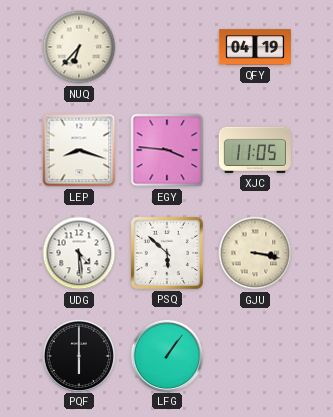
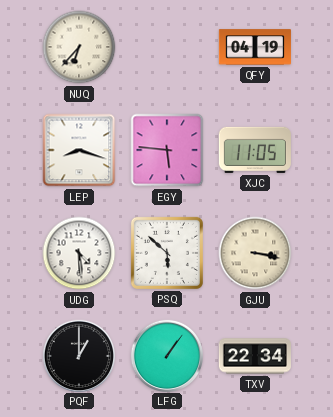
EGY: 3:46 -> 5:46 (167, 150)
PQF: 6:00 -> 1:00 (78, 355)
TXV: none -> 22:34 (255, 356)
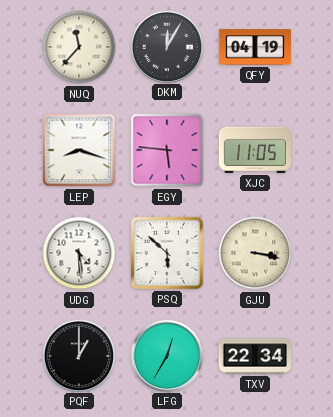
NUQ: 6:37 -> 11:37 (79, 47)
DKM: none -> 12:05 (166, 46)
LFG: 1:06 -> 12:35 (166, 355)
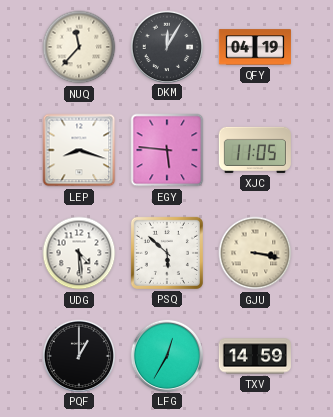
TXV: 22:34 -> 14:59 (255, 356)
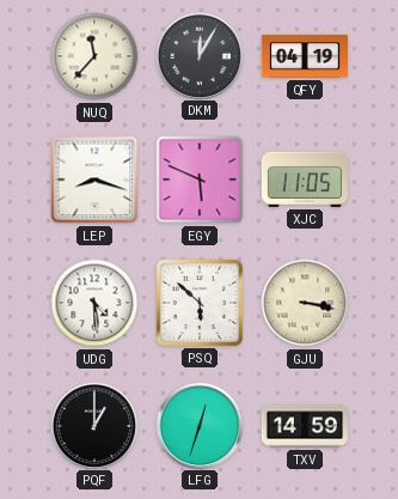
EGY: 5:46 -> 5:49 (200, 179)
LFG: 12:35 -> 12:33 (198, 425)
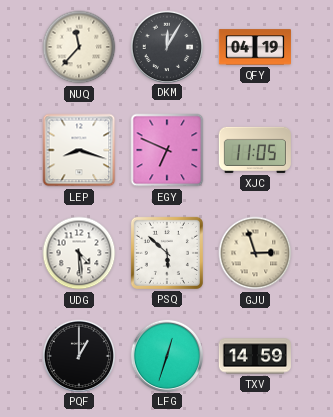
EGY: 5:49 -> 6:49 (167, 150)
GJU: 3:17 -> 2:57 (255, 253)
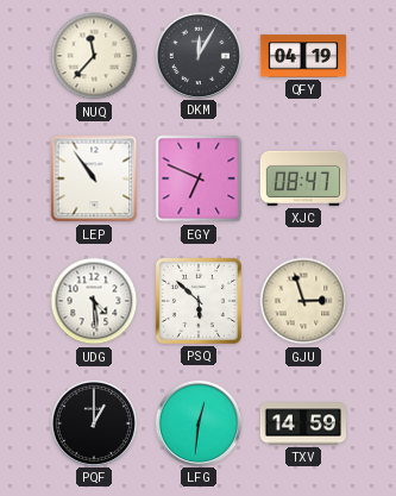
LEP: 8:18 -> 10:54 (94, 178)
XJC: 11:05 -> 08:47 (303, 178)
LFG: 12:33 -> 12:31 (197, 422)
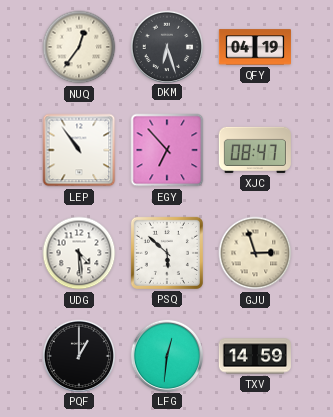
NUQ: 11:37 -> 12:36 (79, 47)
DKM: 12:05 -> 6:27 (166, 46)
EGY: 6:49 -> 6:53 (167, 150)
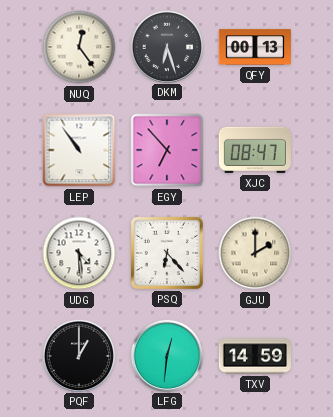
NUQ: 12:36 -> 12:24 (79, 47)
QFY: 04:19 -> 00:13 (255, 47)
PSQ: 5:52 -> 6:23 (167, 253)
GJU: 2:57 -> 2:00 (255, 253)
